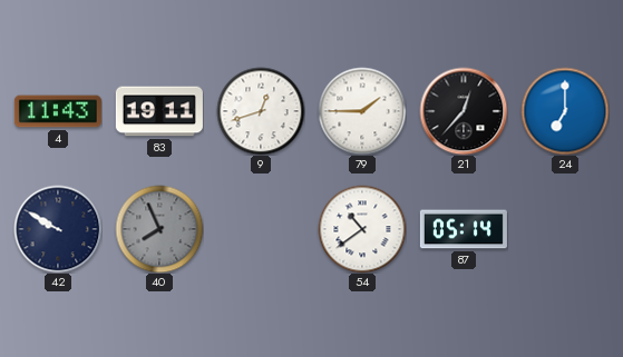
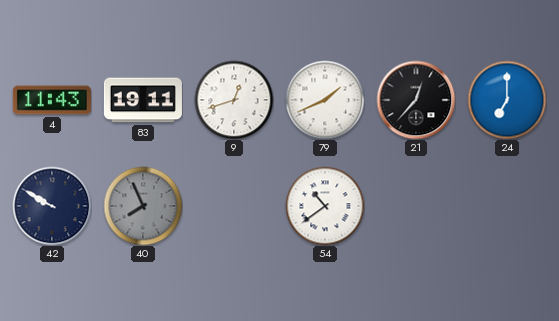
79: 1:45 -> 1:41 (325, 100)
87: 05:14 -> none (464, 229)
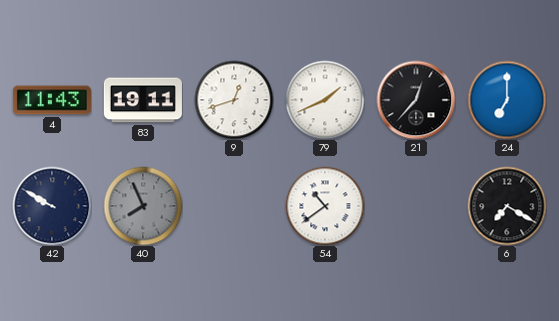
6: none -> 7:20 (507, 206)
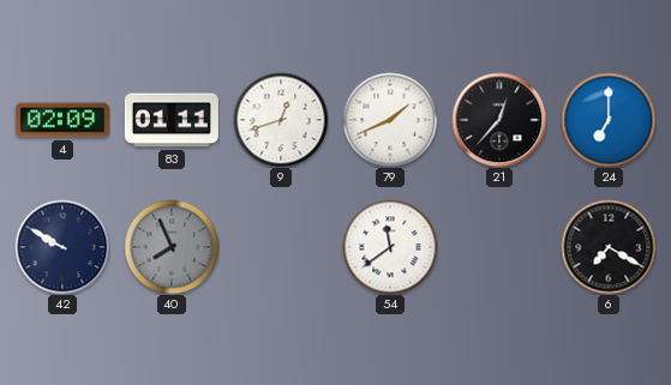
4: 11:43 -> 02:09 (62, 120)
83: 19:11 -> 01:11 (172, 120)
54: 10:39 -> 11:39 (390, 247)
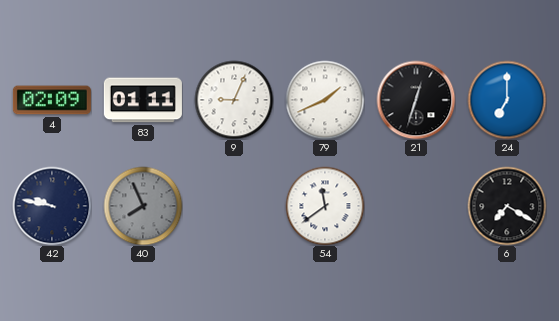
9: 12:42 -> 9:04 (234, 100)
21: 12:37 -> 12:33 (416, 100)
42: 9:50 -> 9:47 (52, 206)
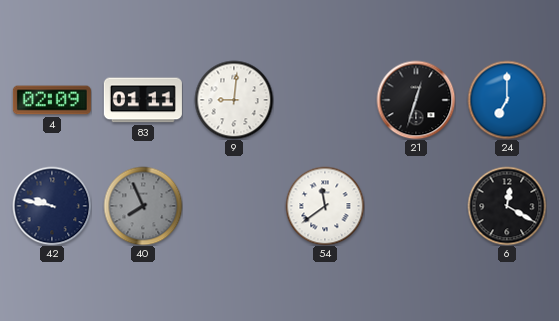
9: 9:04 -> 9:01 (234, 100)
79: 1:41 -> none (325, 100)
6: 7:20 -> 12:20 (507, 206)
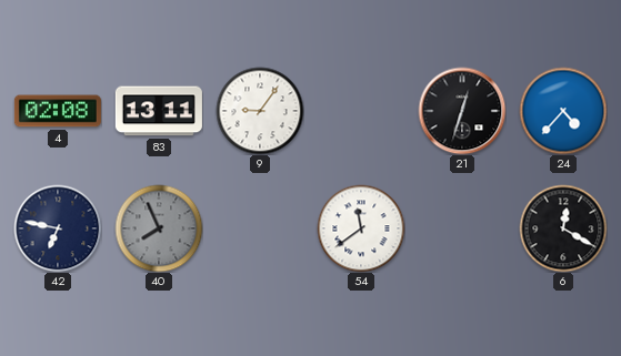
4: 02:09 -> 02:08 (58, 111)
83: 01:11 -> 13:11 (159, 111)
9: 9:01 -> 9:06 (260, 111)
24: 7:00 -> 4:37 (563, 111)
42: 9:47 -> 6:47 (58, 228)
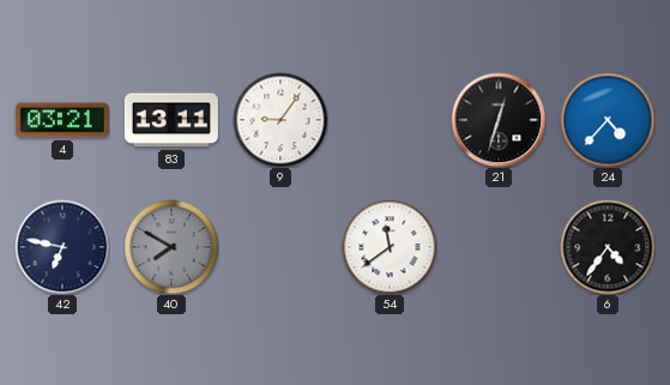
4: 02:08 -> 03:21 (62, 120)
40: 7:56 -> 7:50 (171, 247)
6: 12:20 -> 4:36 (608, 247)
